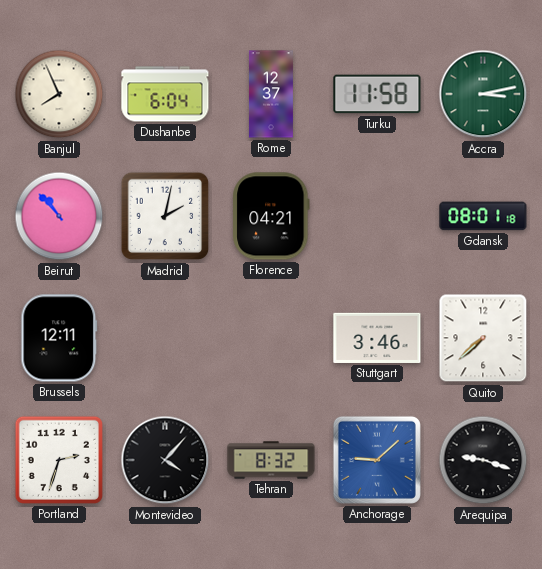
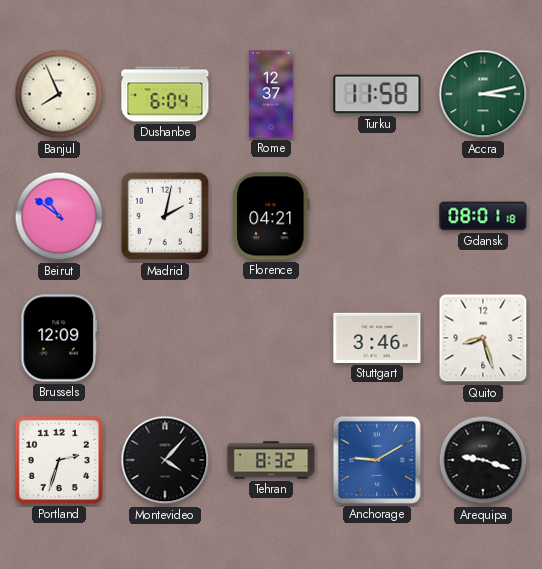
Beirut: 10:53 -> 10:51 (59, 216)
Brussels: 12:11 -> 12:09 (59, 338)
Quito: 7:38 -> 8:27 (483, 338)
Anchorage: 9:08 -> 9:10 (377, 460)
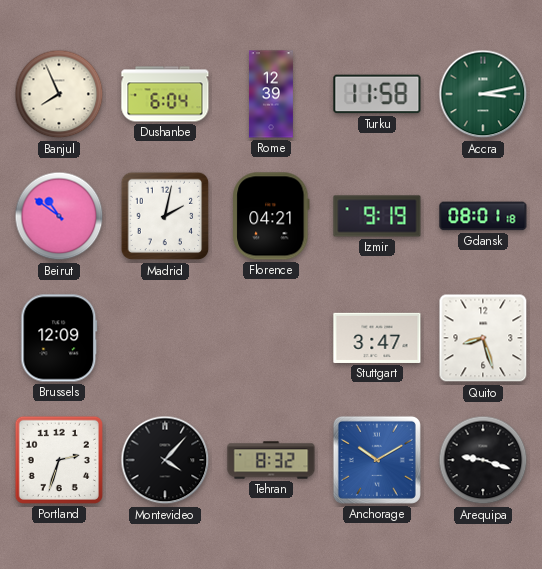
Rome: 12:37 -> 12:39 (271, 94)
Izmir: none -> 9:19 (377, 216)
Stuttgart: 3:46 -> 3:47 (377, 338)
Anchorage: 9:10 -> 10:10 (377, 460)
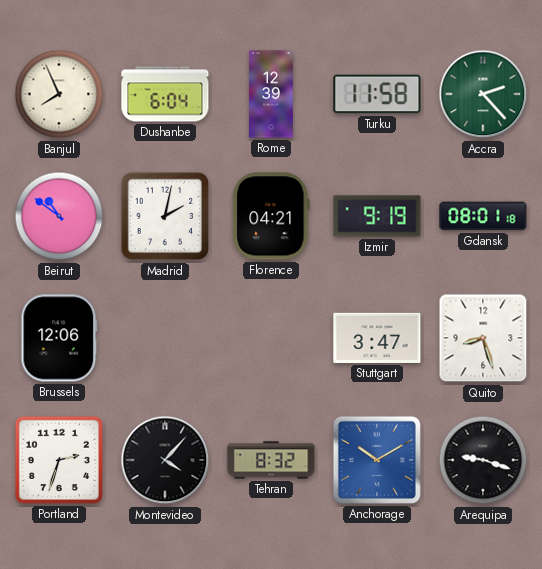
Accra: 3:13 -> 2:23 (483, 94)
Brussels: 12:09 -> 12:06 (59, 338)
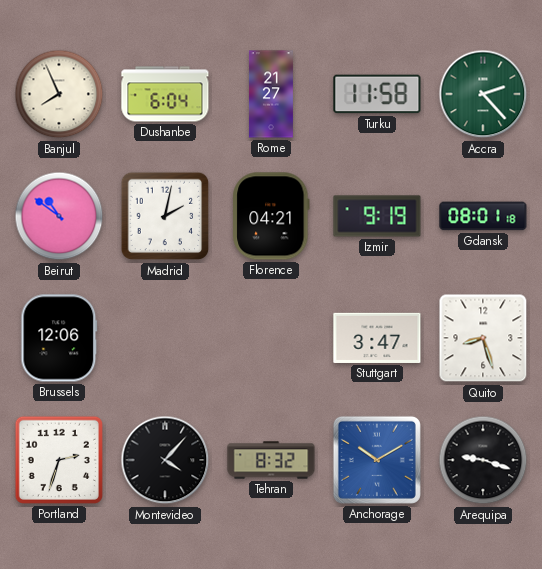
Rome: 12:39 -> 21:27 (271, 94)
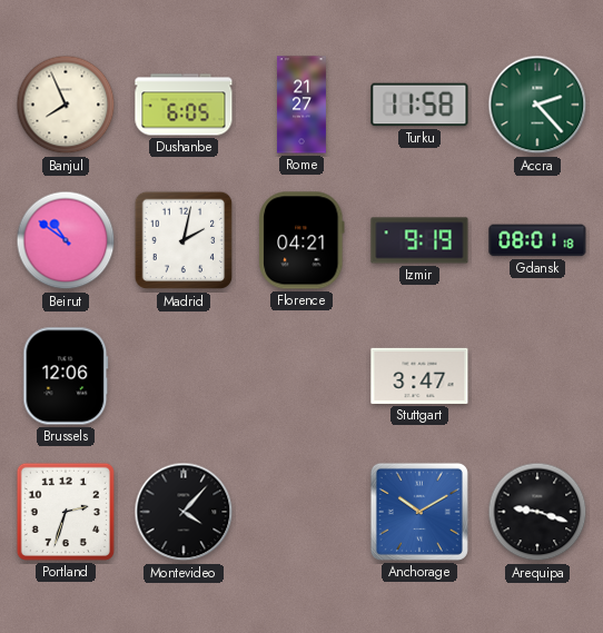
Dushanbe: 6:04 -> 6:05 (184, 105)
Quito: 8:27 -> none (483, 338)
Tehran: 8:32 -> none (271, 460)
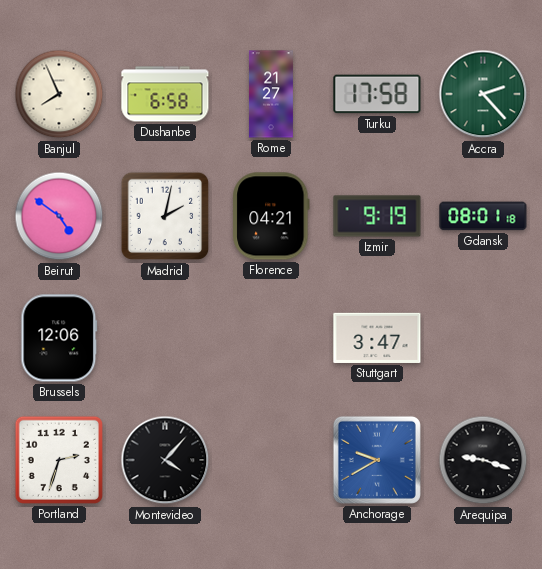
Dushanbe: 6:05 -> 6:58 (165, 94)
Turku: 11:58 -> 17:58 (377, 94)
Beirut: 10:51 -> 4:51 (59, 216)
Anchorage: 10:10 -> 9:40 (377, 460)
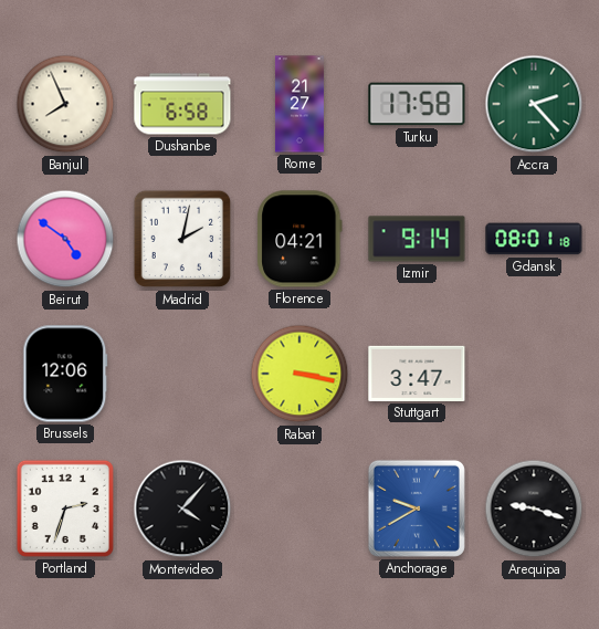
Izmir: 9:19 -> 9:14 (417, 239)
Rabat: none -> 3:17 (299, 374)
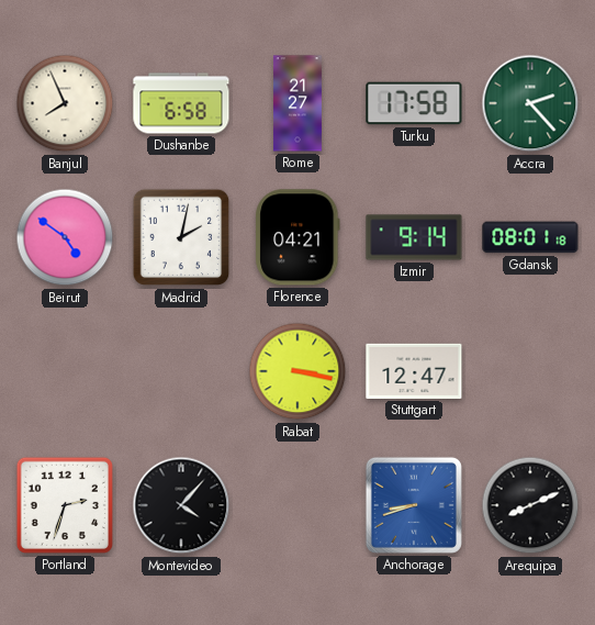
Brussels: 12:06 -> none (65, 374)
Stuttgart: 3:47 -> 12:47 (414, 371)
Anchorage: 9:40 -> 8:42 (414, 505)
Arequipa: 9:18 -> 8:11 (530, 505)
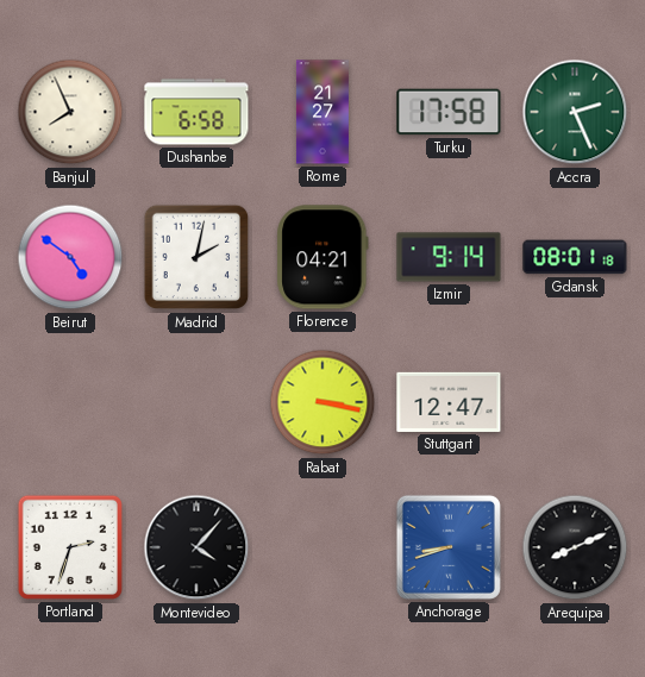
Accra: 2:23 -> 2:26 (575, 112)
